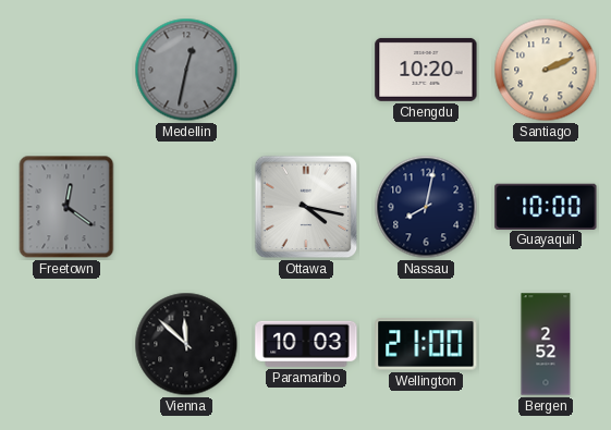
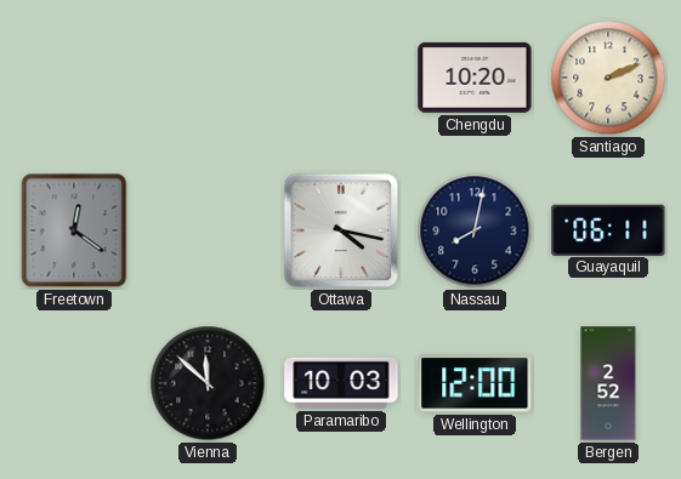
Medellin: 12:32 -> none (186, 70)
Guayaquil: 10:00 -> 06:11 (608, 229)
Wellington: 21:00 -> 12:00 (475, 383)
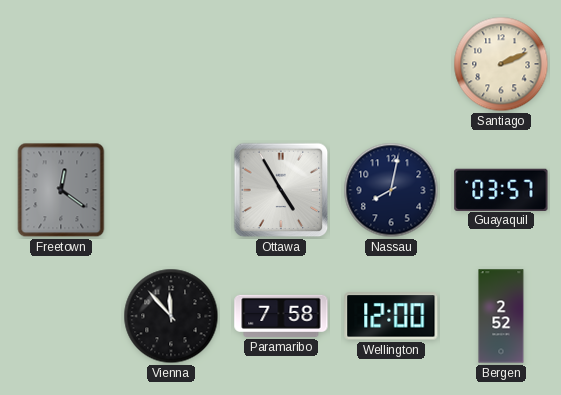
Chengdu: 10:20 -> none (475, 78)
Ottawa: 4:17 -> 4:55 (281, 190)
Guayaquil: 06:11 -> 03:57 (501, 189)
Vienna: 11:52 -> 11:53 (171, 316)
Paramaribo: 10:03 -> 7:58 (281, 316)
